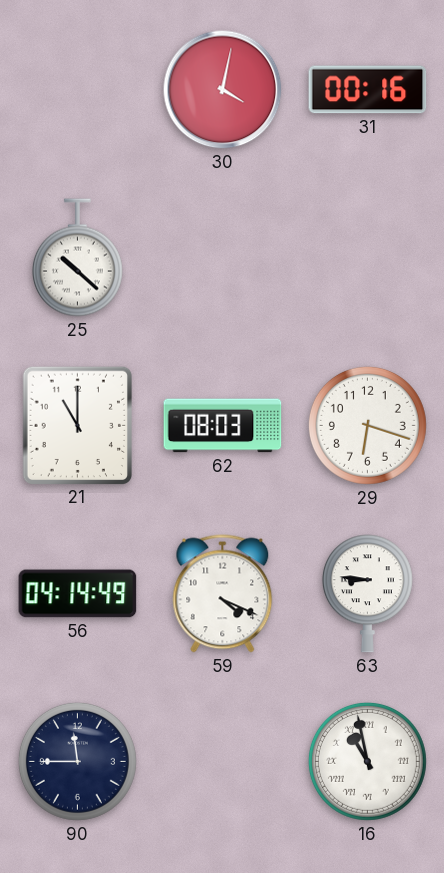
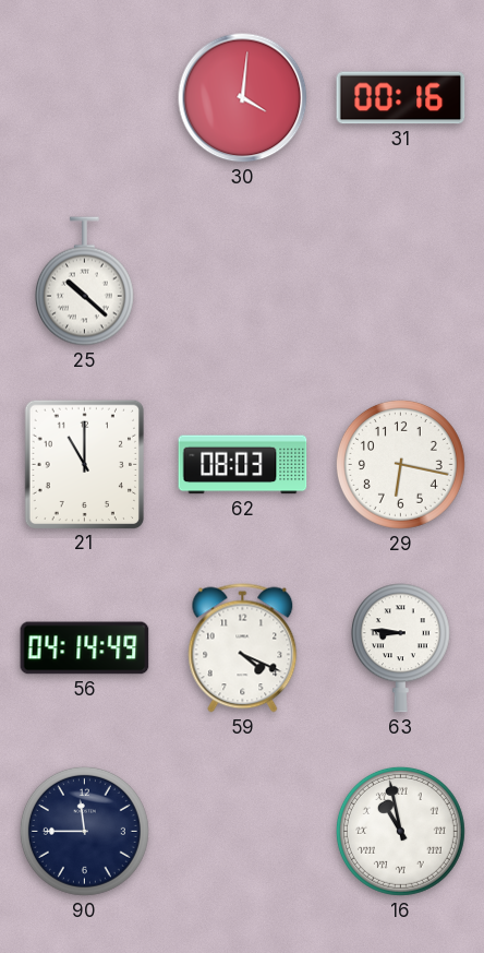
30: 4:02 -> 4:01 (243, 98)
29: 6:18 -> 6:17 (400, 464)
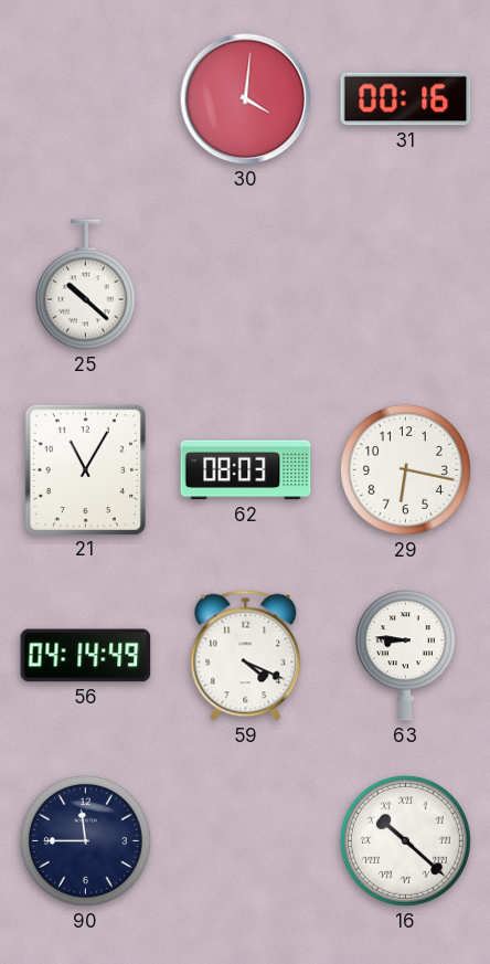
21: 11:00 -> 11:05 (85, 469)
16: 10:58 -> 10:22 (405, 840)
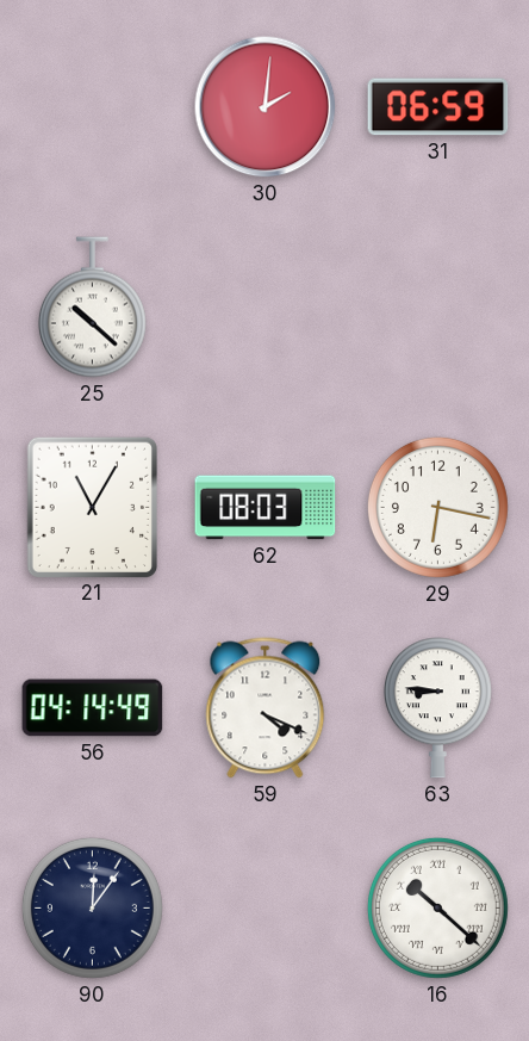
30: 4:01 -> 2:01 (266, 107)
31: 00:16 -> 06:59 (438, 107)
90: 11:45 -> 12:06 (92, 907)
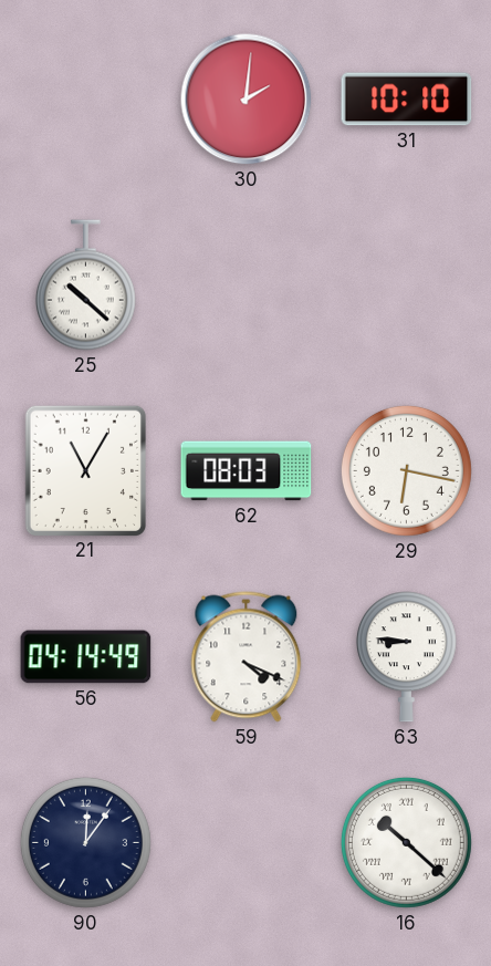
31: 06:59 -> 10:10 (407, 100)
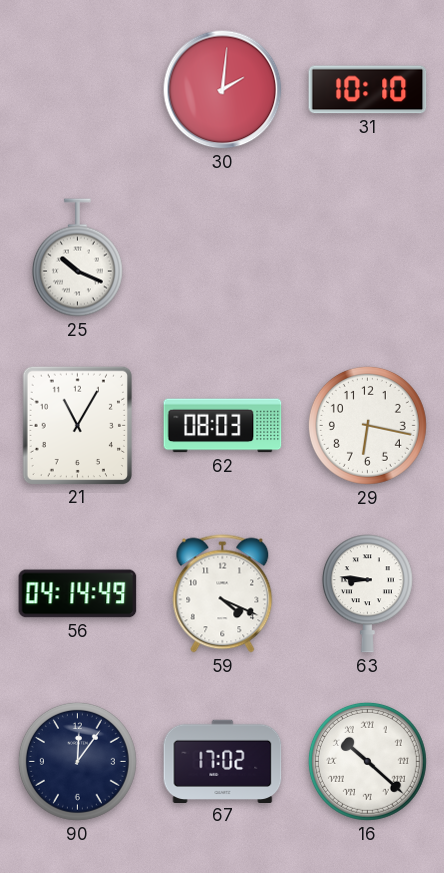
25: 10:22 -> 10:19 (77, 258)
67: none -> 17:02 (223, 761)
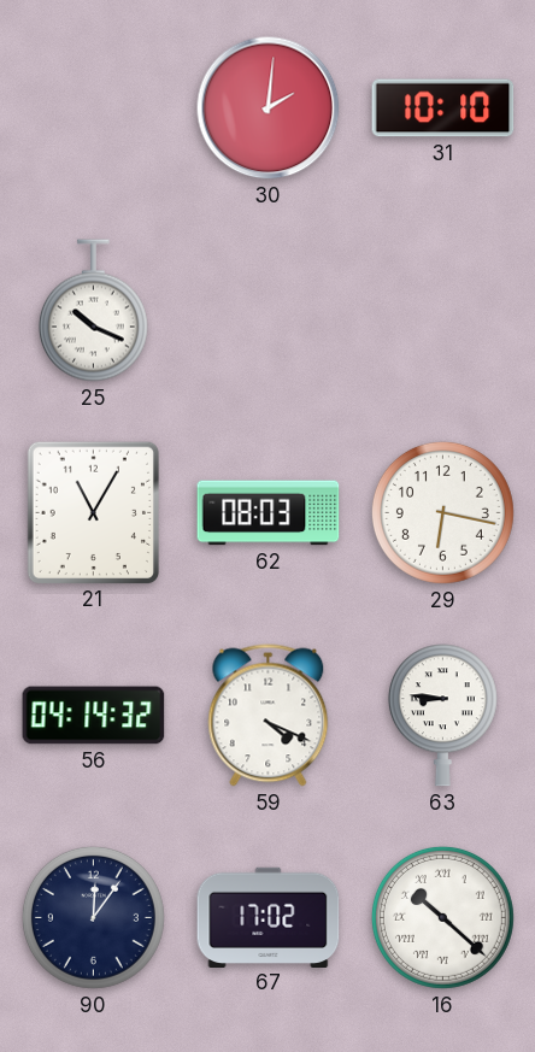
56: 04:14:49 -> 04:14:32 (94, 716)
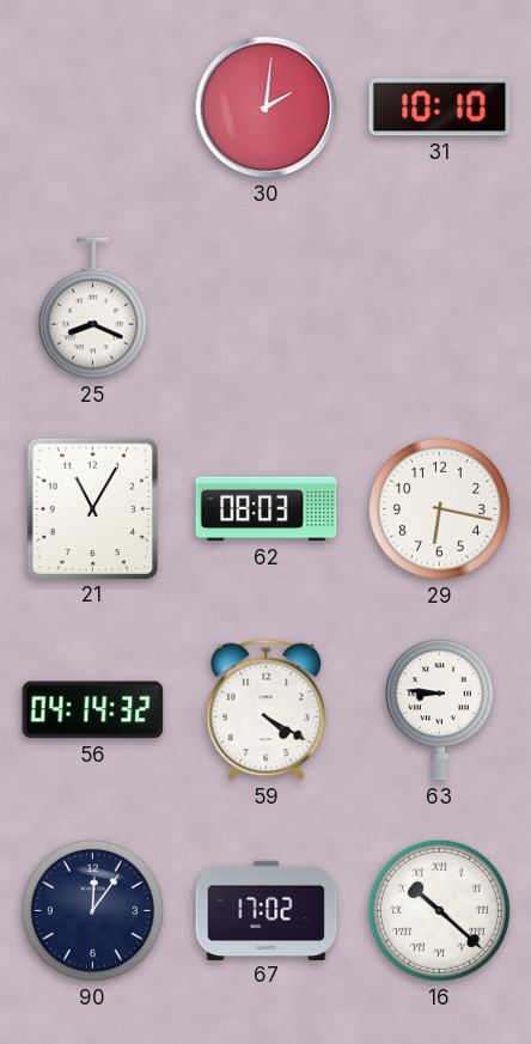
25: 10:19 -> 8:19 (92, 309)
59: 4:19 -> 4:20 (267, 710)
